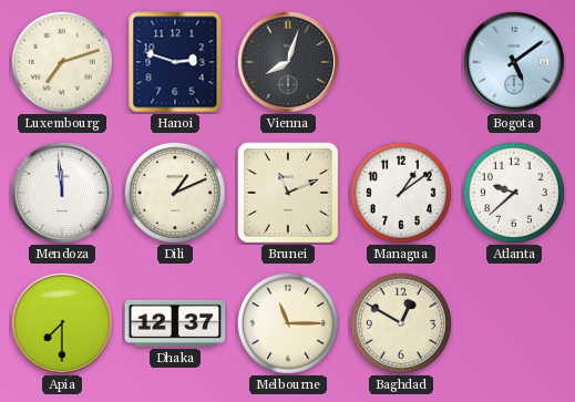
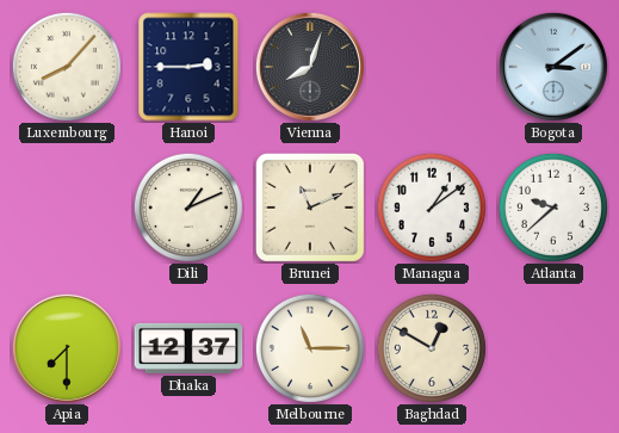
Luxembourg: 7:12 -> 8:07 (67, 67)
Hanoi: 2:48 -> 2:45 (188, 67)
Bogota: 5:09 -> 3:09 (553, 67)
Mendoza: 11:59 -> none (62, 193)
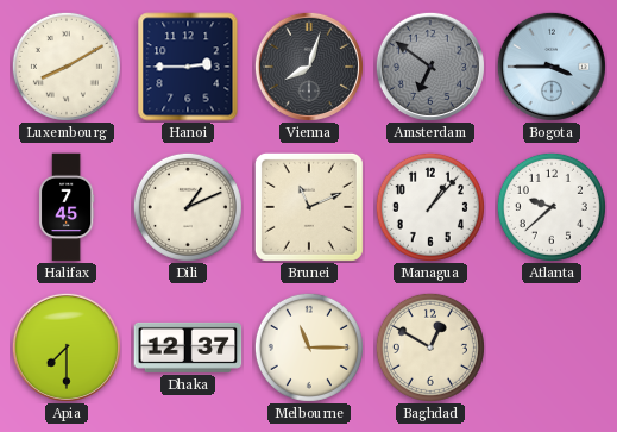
Luxembourg: 8:07 -> 8:10 (67, 67)
Amsterdam: none -> 6:51 (430, 67)
Bogota: 3:09 -> 3:45 (552, 67)
Halifax: none -> 7:45 (67, 207)
Managua: 1:09 -> 1:07 (430, 207)
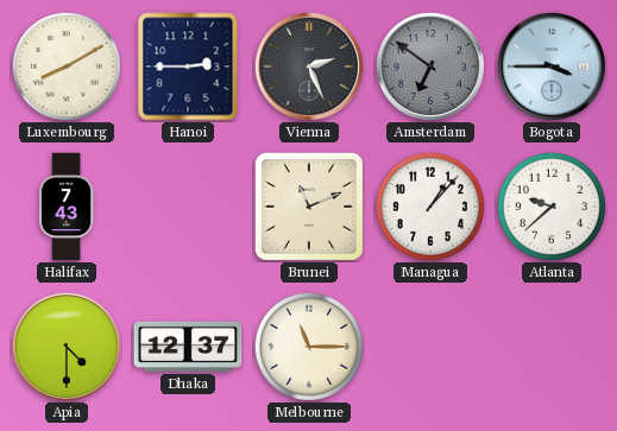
Vienna: 8:03 -> 2:26 (309, 66)
Halifax: 7:45 -> 7:43 (67, 207)
Dili: 1:11 -> none (188, 207)
Apia: 7:30 -> 4:30 (67, 347)
Baghdad: 12:50 -> none (430, 348)
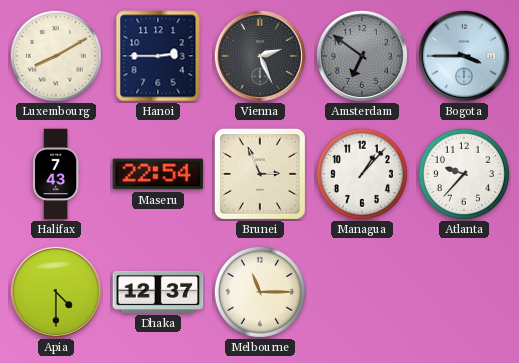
Maseru: none -> 22:54 (158, 174)
Brunei: 11:11 -> 2:56 (260, 174)
Atlanta: 9:38 -> 9:37 (464, 174)
